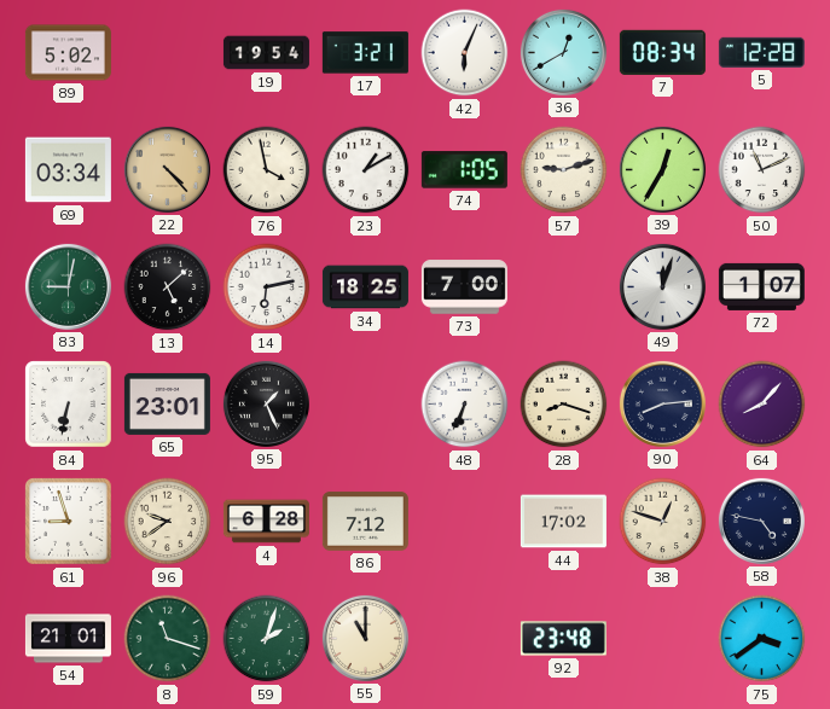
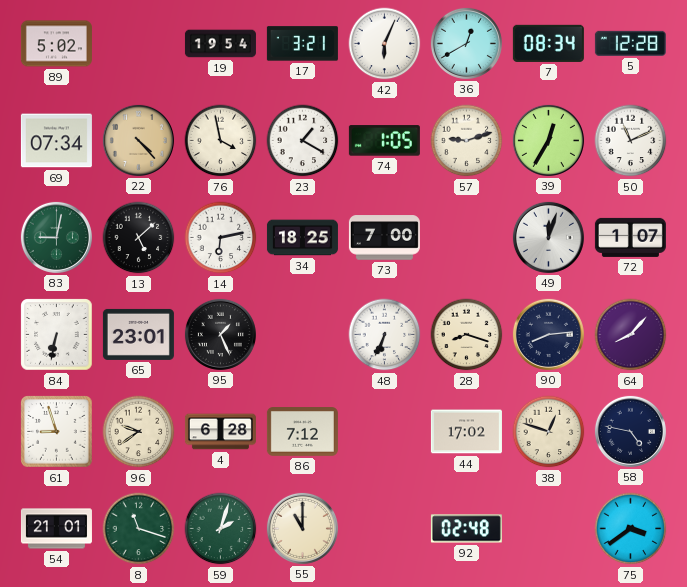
69: 03:34 -> 07:34 (56, 141)
23: 1:10 -> 1:20 (303, 141)
92: 23:48 -> 02:48 (466, 529)
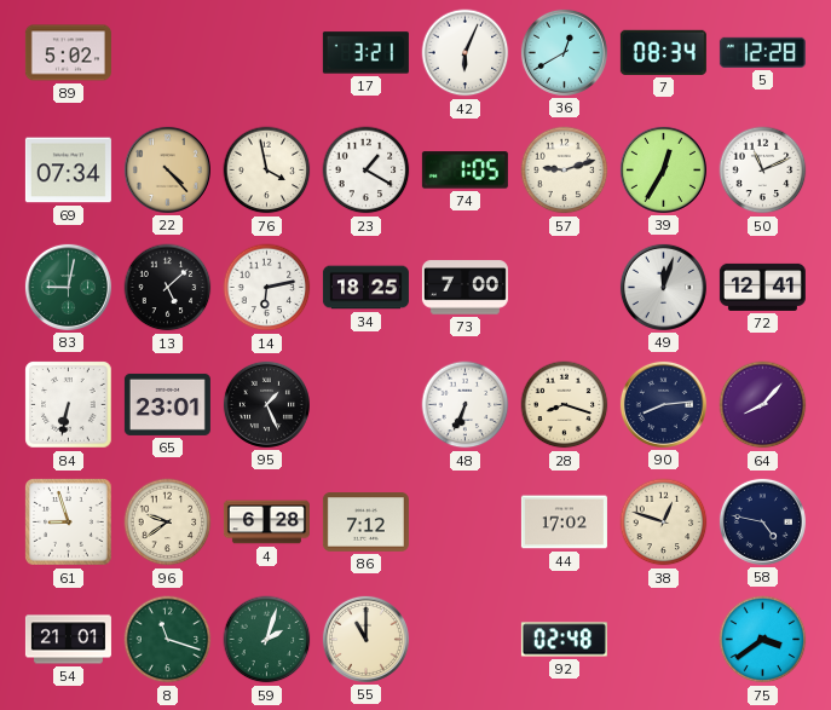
19: 19:54 -> none (220, 44)
72: 1:07 -> 12:41 (762, 287)
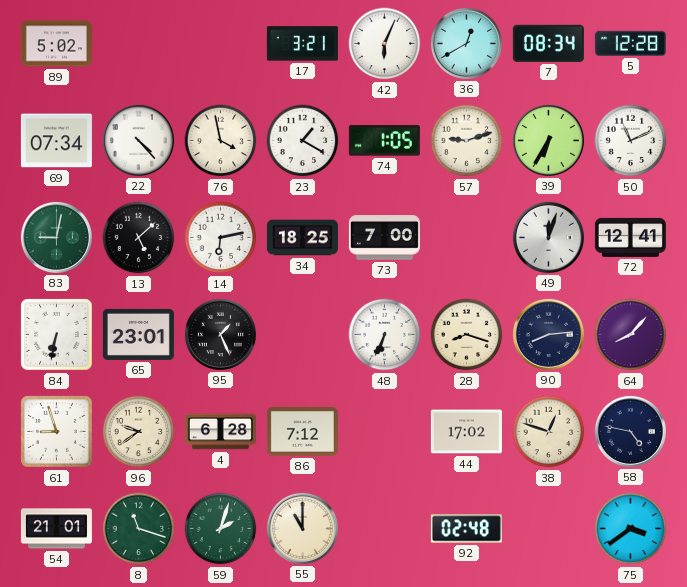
22 dial: champagne -> white (138, 140)
39: 12:35 -> 6:35 (548, 140)
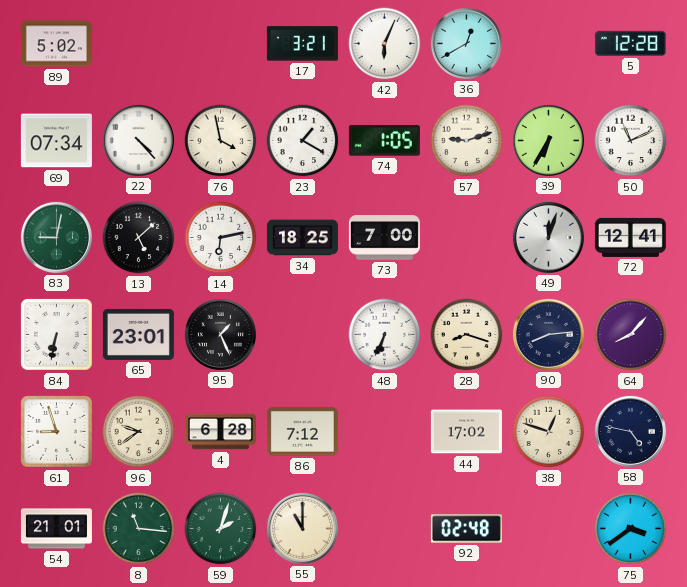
7: 08:34 -> none (548, 43)
8: 11:18 -> 11:16 (139, 529)
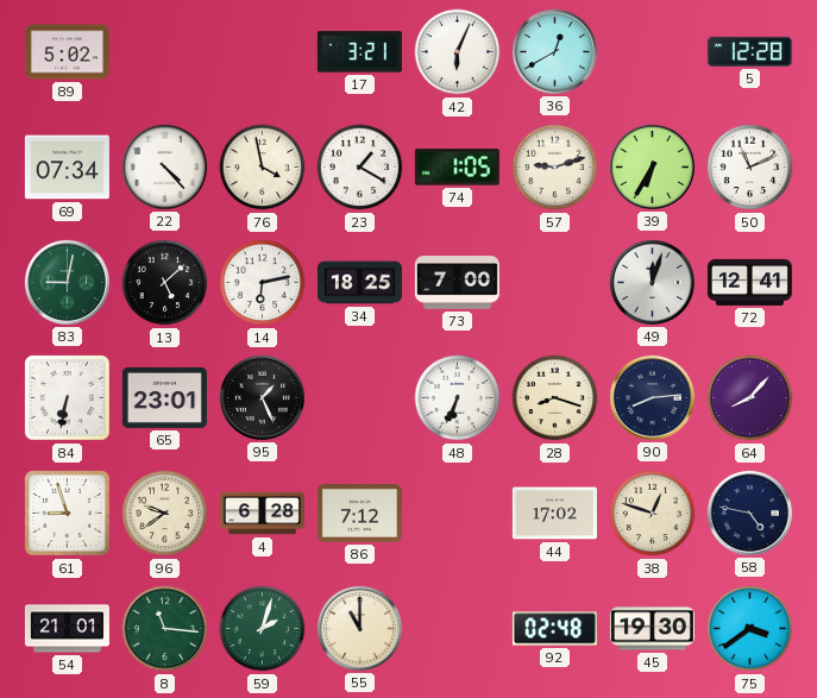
45: none -> 19:30 (652, 629)
